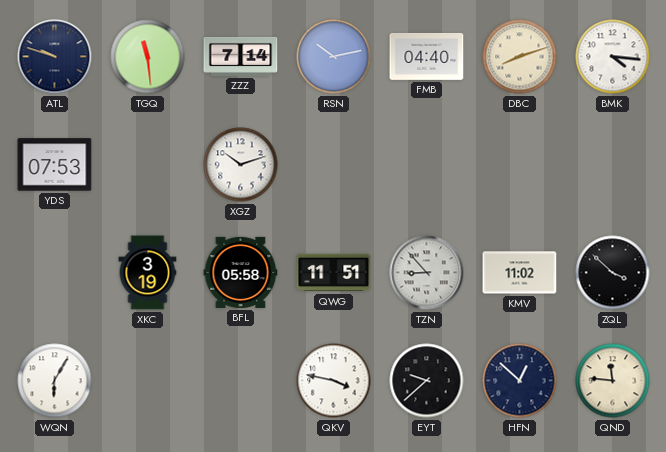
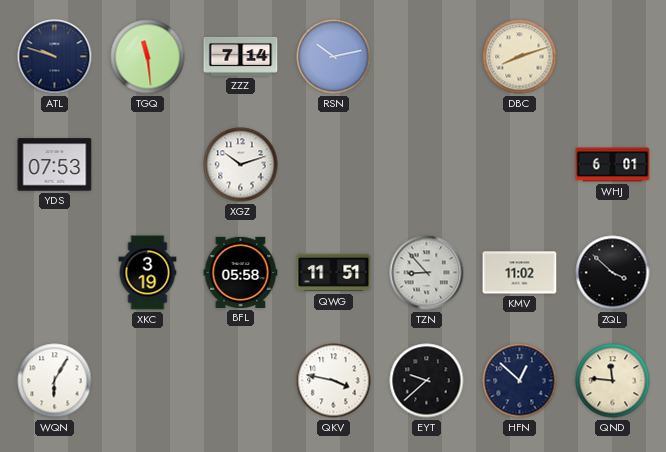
FMB: 04:40 -> none (427, 57)
BMK: 4:16 -> none (613, 57)
WHJ: none -> 6:01 (613, 165)
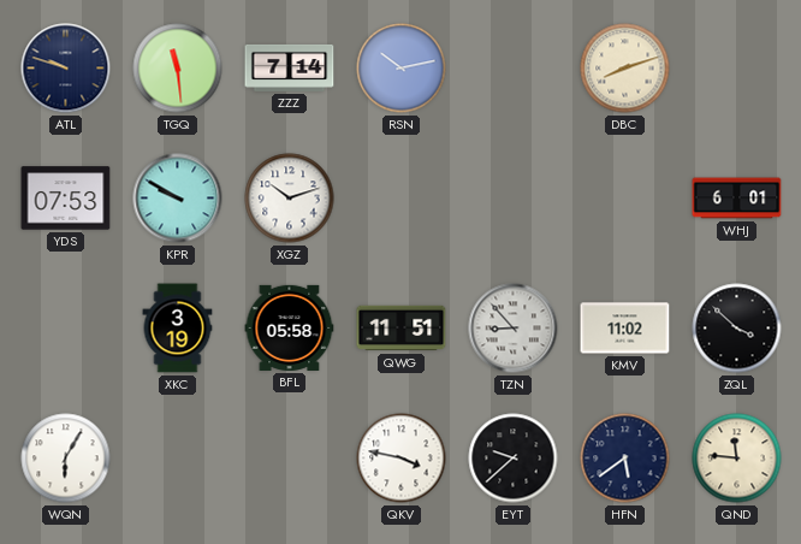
KPR: none -> 9:50 (178, 199)
HFN: 12:52 -> 5:39 (625, 459)
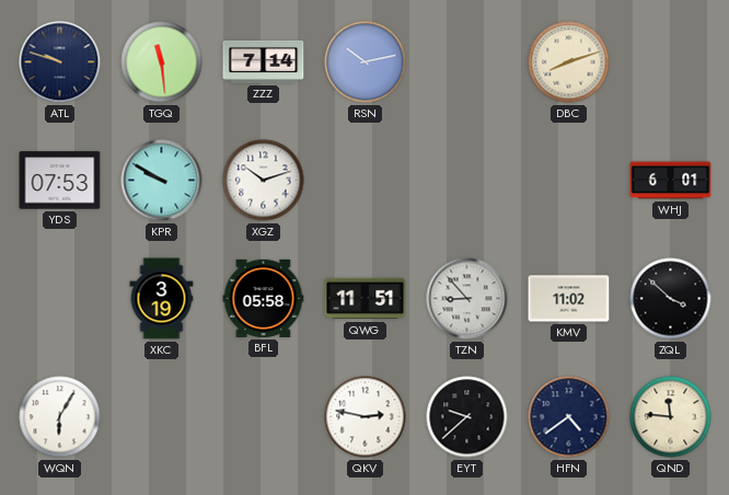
QKV: 3:47 -> 2:47 (366, 417)
HFN: 5:39 -> 4:39 (569, 417)
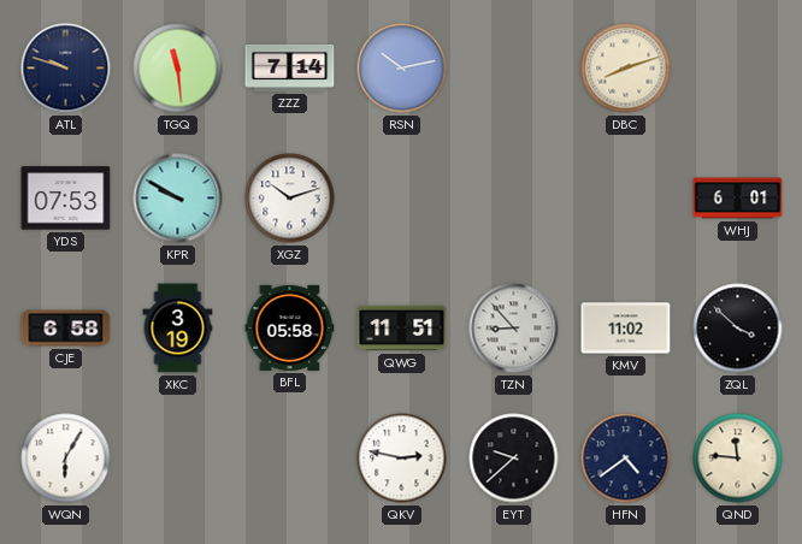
CJE: none -> 6:58 (66, 329)
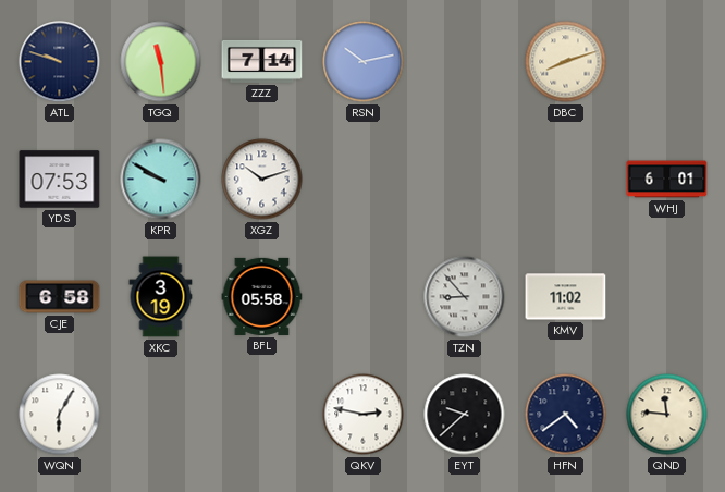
QWG: 11:51 -> none (402, 329)
ZQL: 3:52 -> none (738, 329)
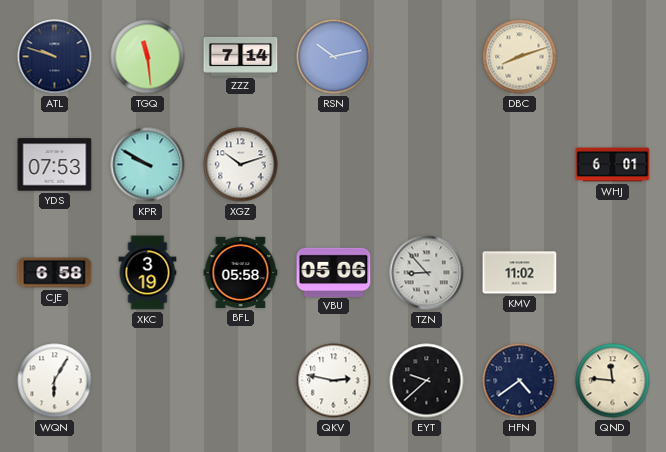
VBU: none -> 05:06 (334, 272)
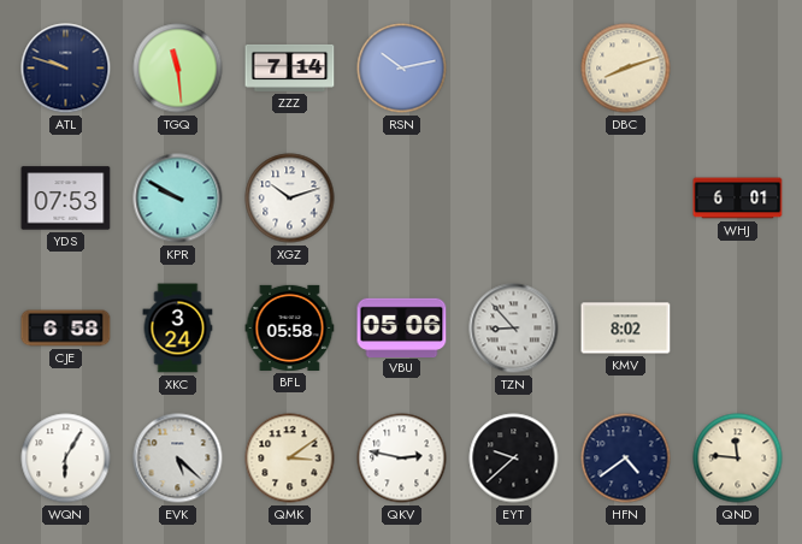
XKC: 3:19 -> 3:24 (178, 329)
KMV: 11:02 -> 8:02 (626, 329)
EVK: none -> 5:22 (178, 459)
QMK: none -> 3:09 (290, 459)
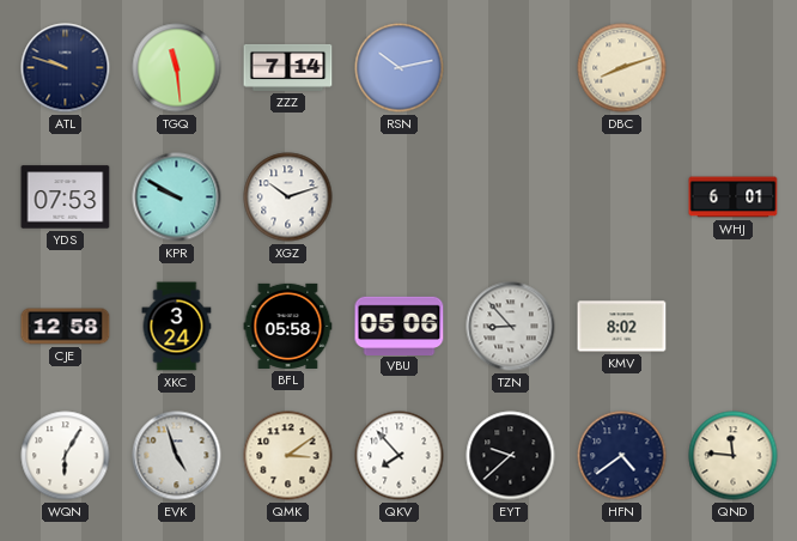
CJE: 6:58 -> 12:58 (66, 327)
EVK: 5:22 -> 4:57 (177, 456)
QKV: 2:47 -> 7:53 (400, 456)
